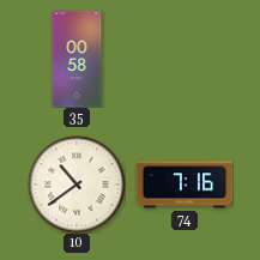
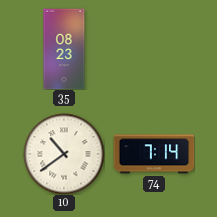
35: 00:58 -> 08:23 (64, 49)
74: 7:16 -> 7:14 (154, 154)
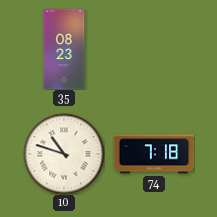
10: 10:39 -> 10:48 (64, 154)
74: 7:14 -> 7:18 (154, 154)
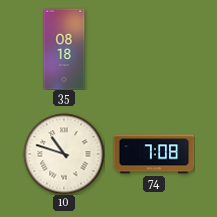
35: 08:23 -> 08:18 (64, 49)
74: 7:18 -> 7:08 (154, 154)
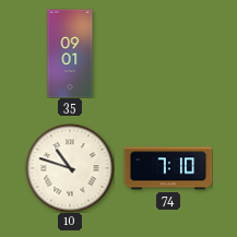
35: 08:18 -> 09:01 (70, 54)
74: 7:08 -> 7:10 (168, 168)
